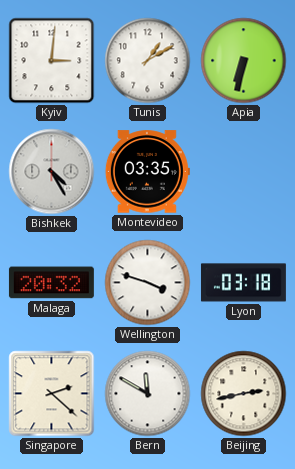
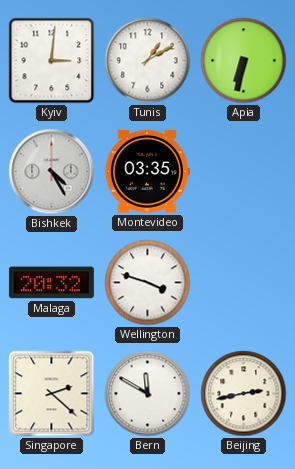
Lyon: 03:18 -> none (243, 283)
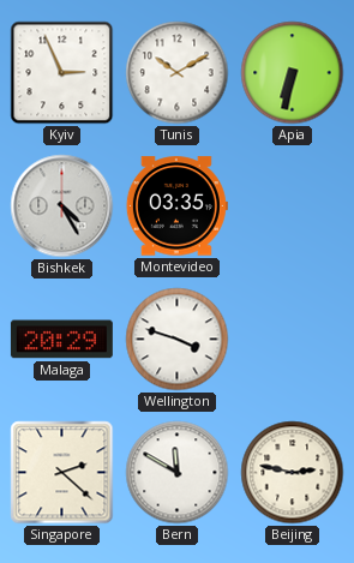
Kyiv: 3:01 -> 2:56 (62, 73)
Tunis: 1:10 -> 10:10 (178, 73)
Malaga: 20:32 -> 20:29 (61, 340)
Beijing: 2:43 -> 2:47 (293, 473)
